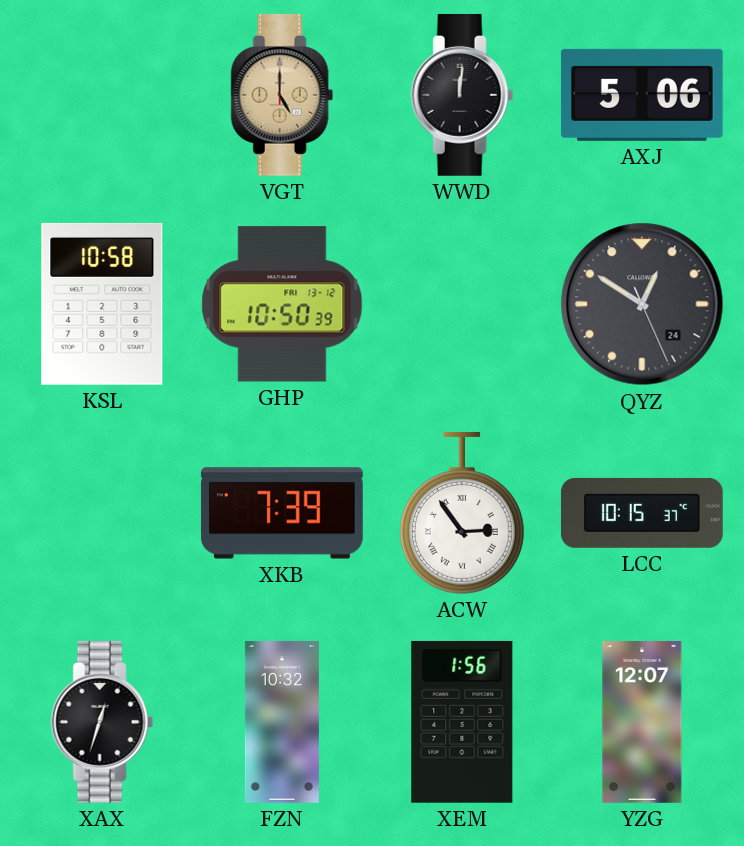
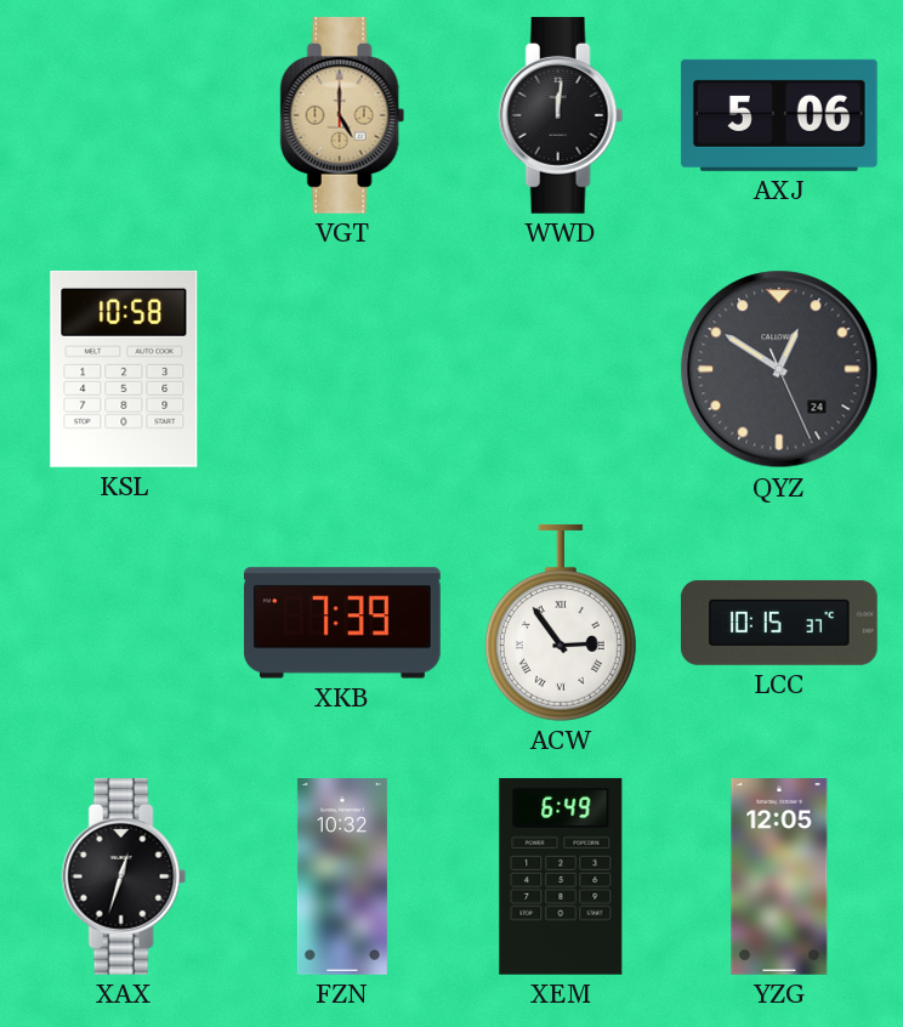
GHP: 10:50 -> none (282, 304)
XEM: 1:56 -> 6:49 (561, 876)
YZG: 12:07 -> 12:05 (779, 878)
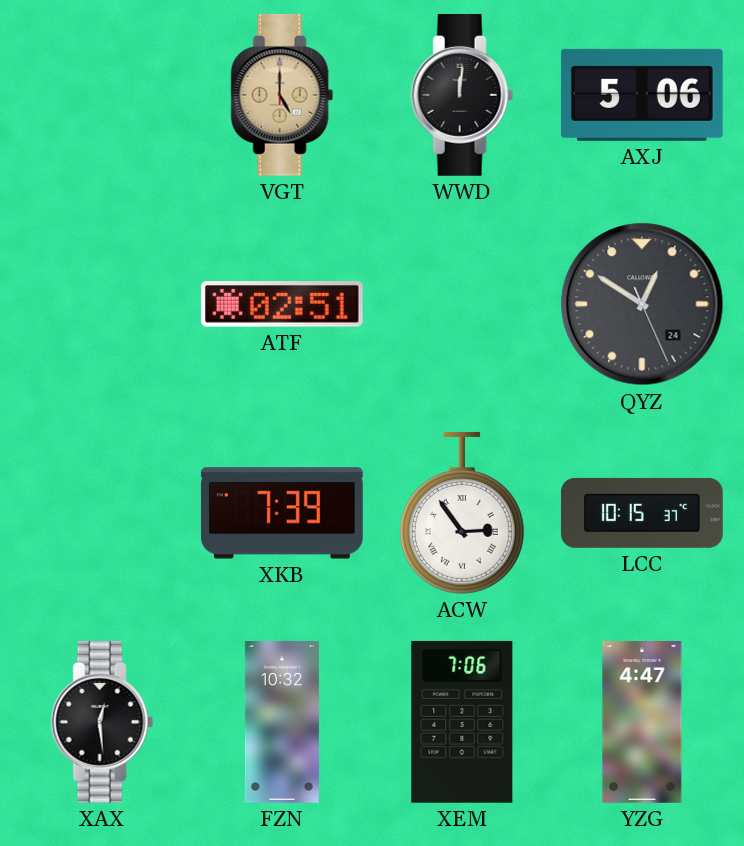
KSL: 10:58 -> none (124, 369)
ATF: none -> 02:51 (282, 305)
XAX: 12:33 -> 12:29 (102, 722)
XEM: 6:49 -> 7:06 (462, 722)
YZG: 12:05 -> 4:47 (642, 723)
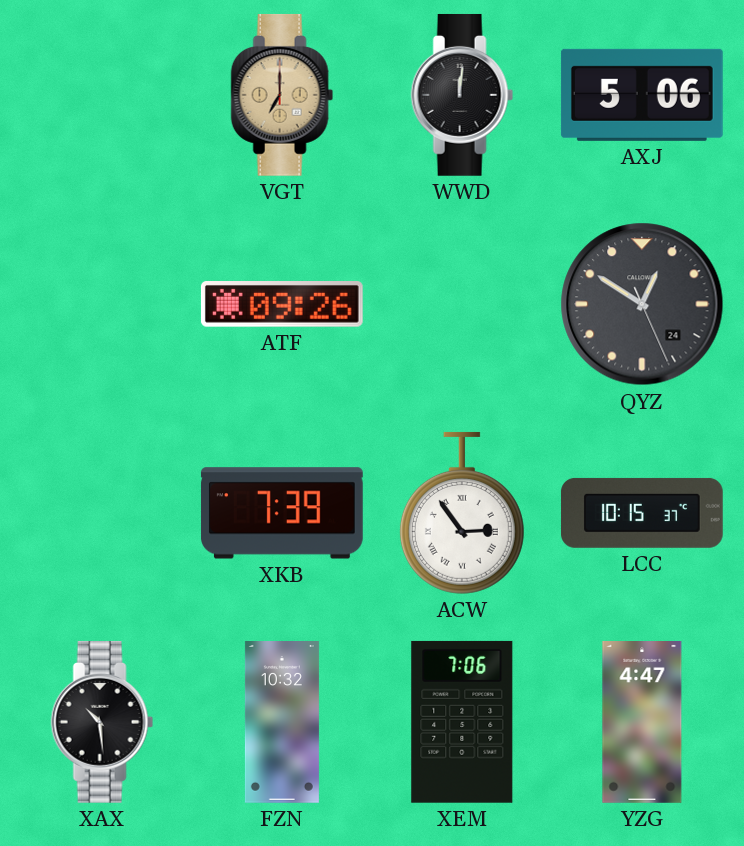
VGT: 5:00 -> 7:00 (282, 95)
ATF: 02:51 -> 09:26 (282, 305)
XAX: 12:29 -> 10:29 (102, 722)
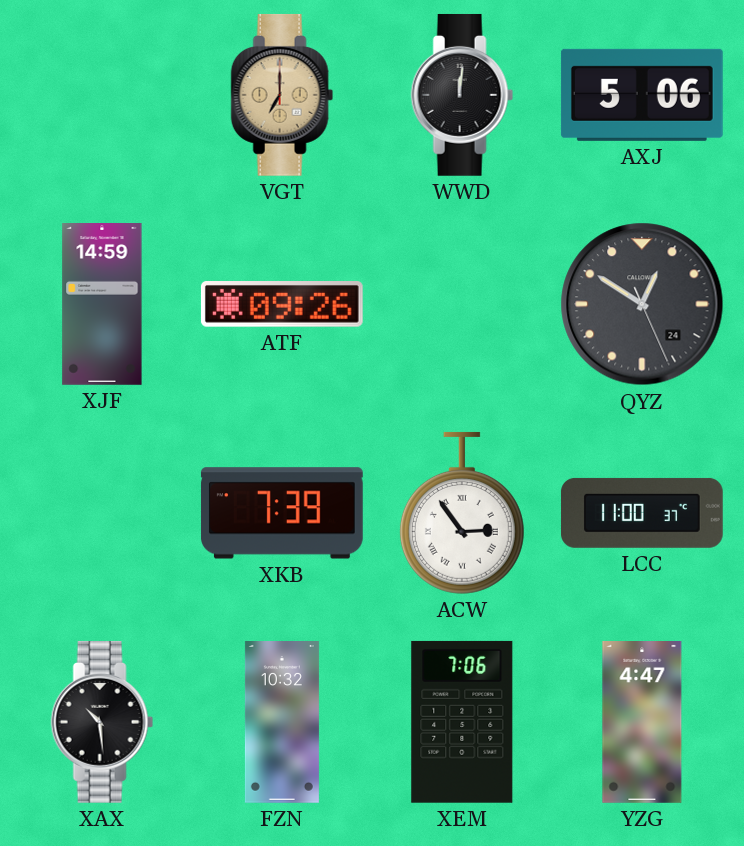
XJF: none -> 14:59 (102, 305)
LCC: 10:15 -> 11:00 (642, 513)
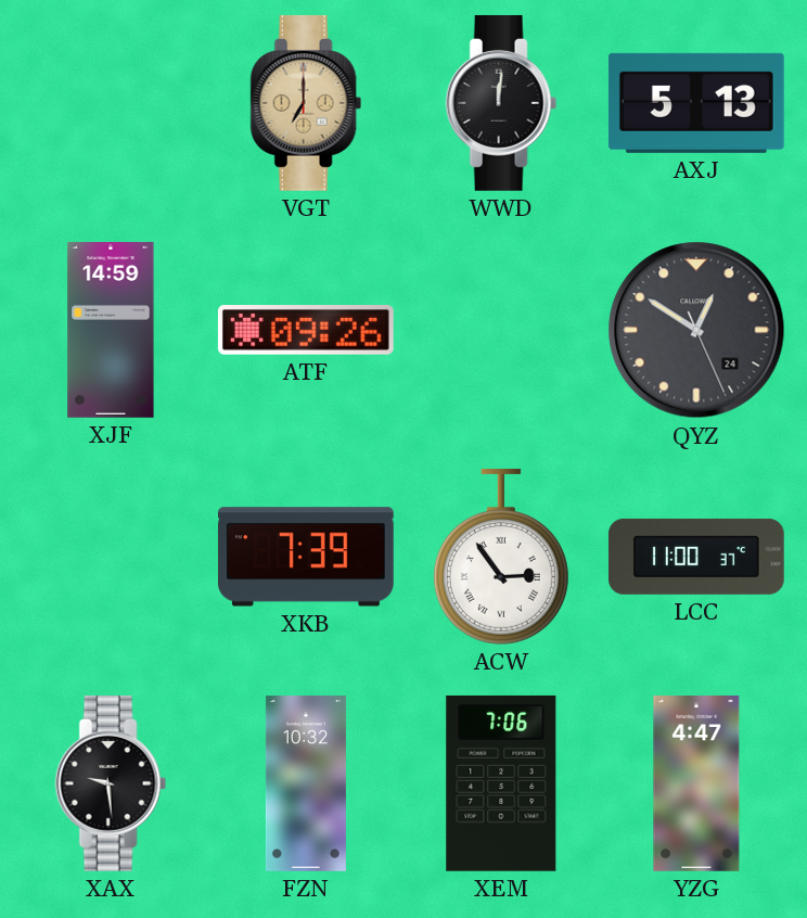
AXJ: 5:06 -> 5:13 (696, 103)
XAX: 10:29 -> 9:29 (111, 783)
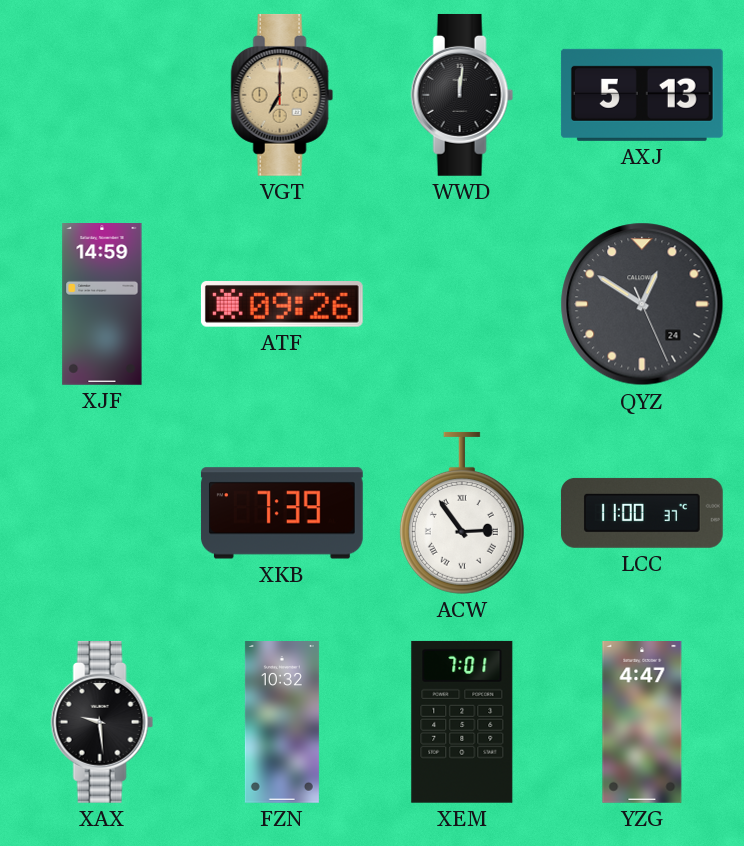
XEM: 7:06 -> 7:01 (462, 722)
